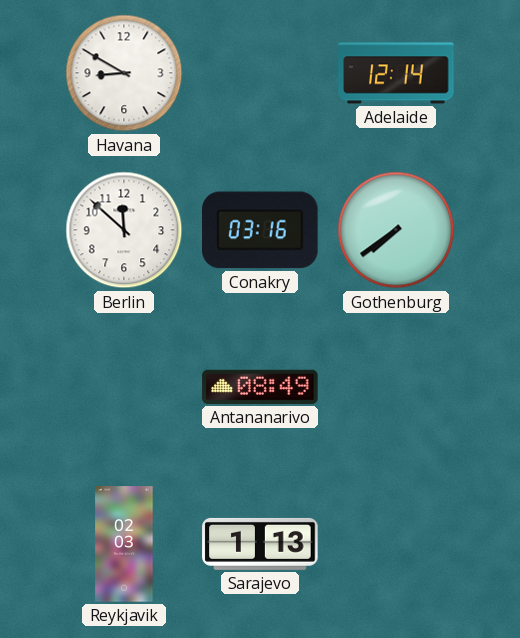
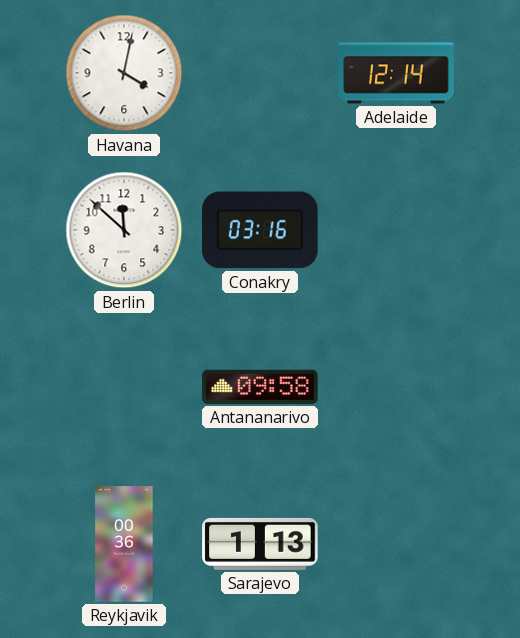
Havana: 8:50 -> 4:02 (124, 73)
Gothenburg: 7:39 -> none (396, 230)
Antananarivo: 08:49 -> 09:58 (260, 387)
Reykjavik: 02:03 -> 00:36 (124, 544)
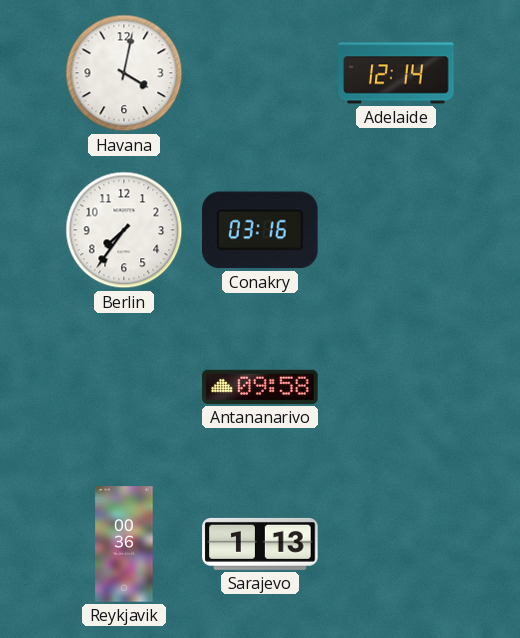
Berlin: 11:52 -> 7:36 (124, 230)
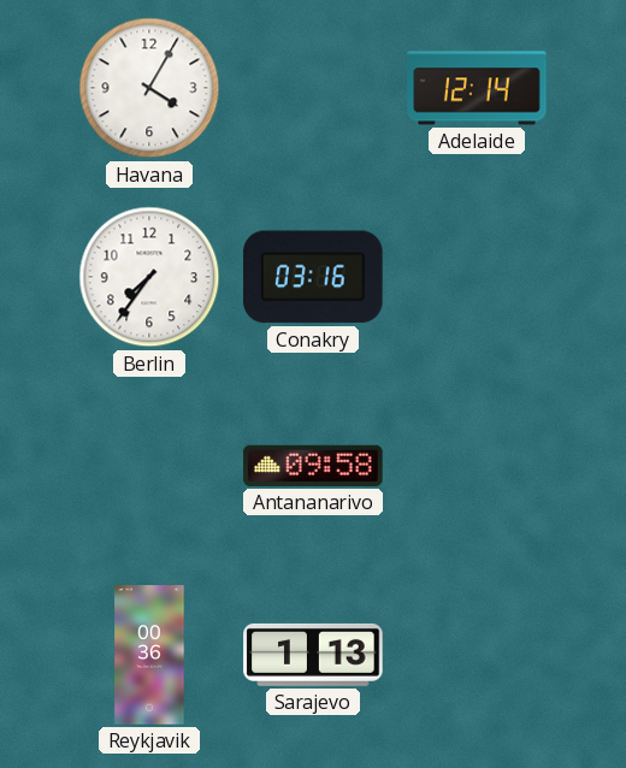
Havana: 4:02 -> 4:05 (149, 88)
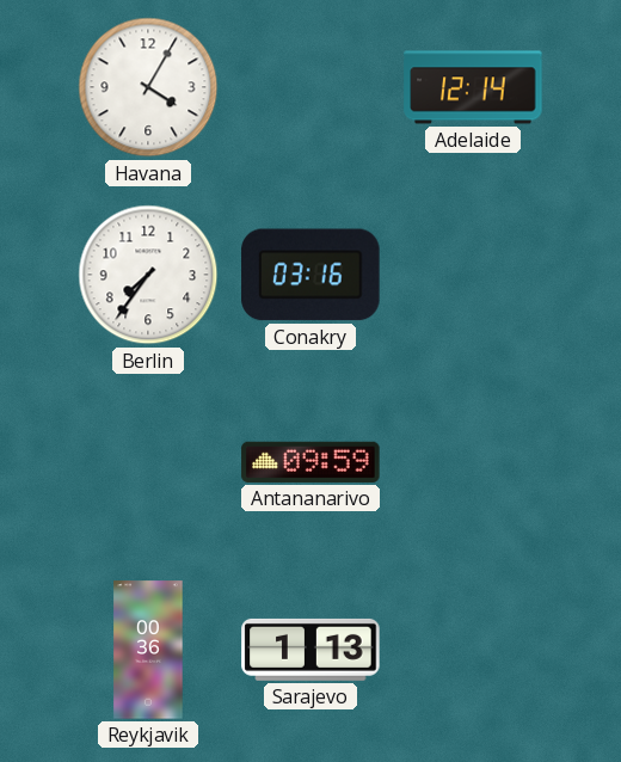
Antananarivo: 09:58 -> 09:59 (310, 462)
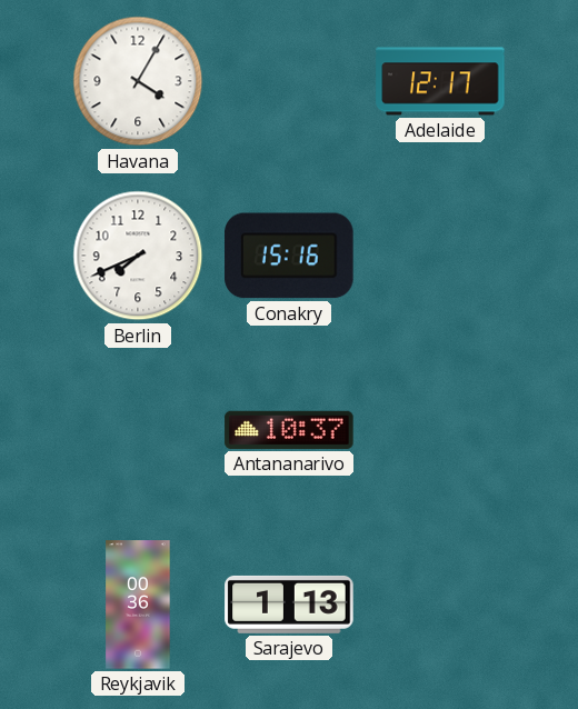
Adelaide: 12:14 -> 12:17 (440, 81)
Berlin: 7:36 -> 7:41 (138, 256)
Conakry: 03:16 -> 15:16 (289, 256)
Antananarivo: 09:59 -> 10:37 (289, 430)
